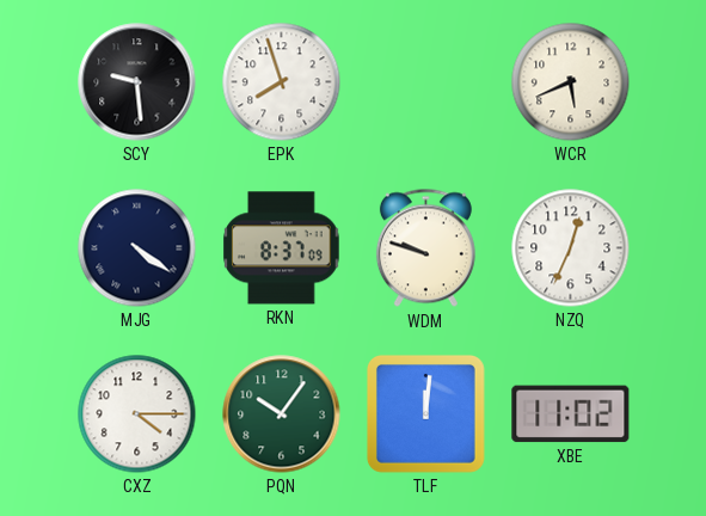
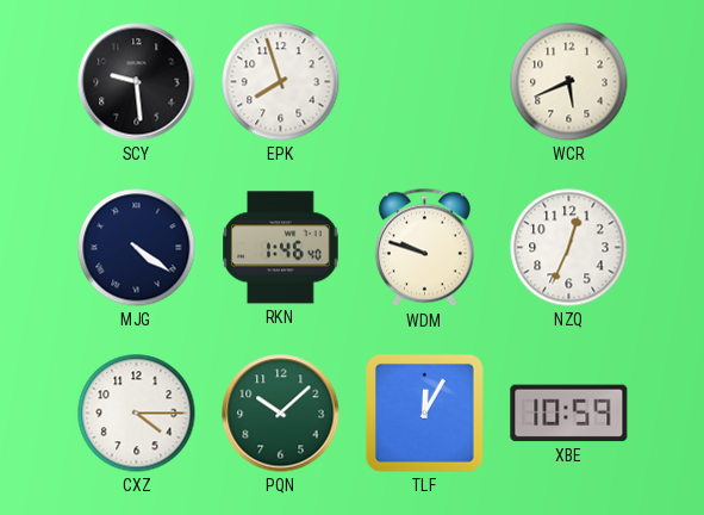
RKN: 8:37 -> 1:46 (281, 248)
PQN: 10:06 -> 10:08 (281, 414)
TLF: 12:01 -> 12:05 (424, 412)
XBE: 11:02 -> 10:59 (569, 414)
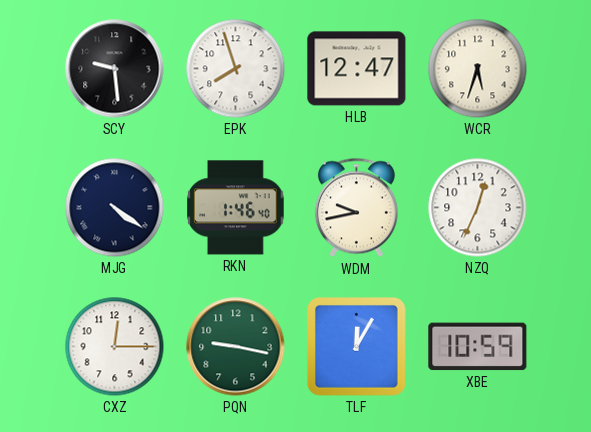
HLB: none -> 12:47 (357, 69)
WCR: 5:41 -> 5:33 (478, 69)
WDM: 9:48 -> 9:43 (356, 208)
CXZ: 4:15 -> 12:15 (115, 347)
PQN: 10:08 -> 9:17 (236, 347)
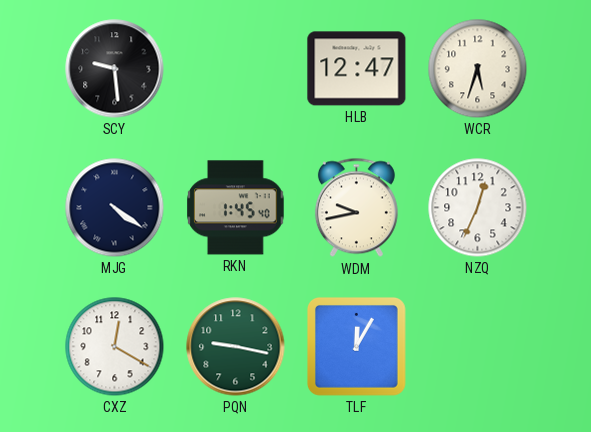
EPK: 7:57 -> none (236, 69)
RKN: 1:46 -> 1:45 (236, 208)
CXZ: 12:15 -> 12:20 (115, 347)
XBE: 10:59 -> none (478, 347)
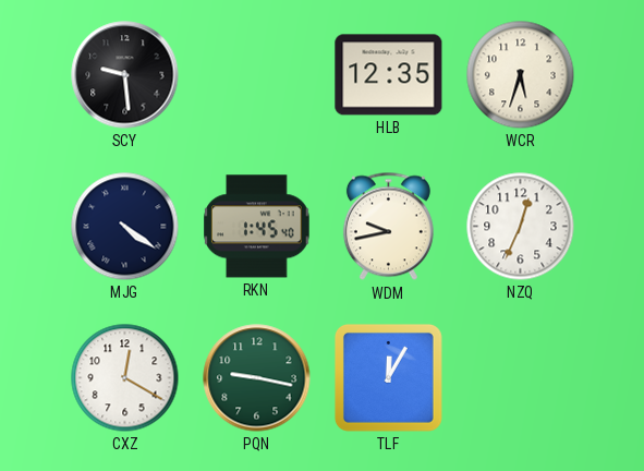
HLB: 12:47 -> 12:35 (389, 75)
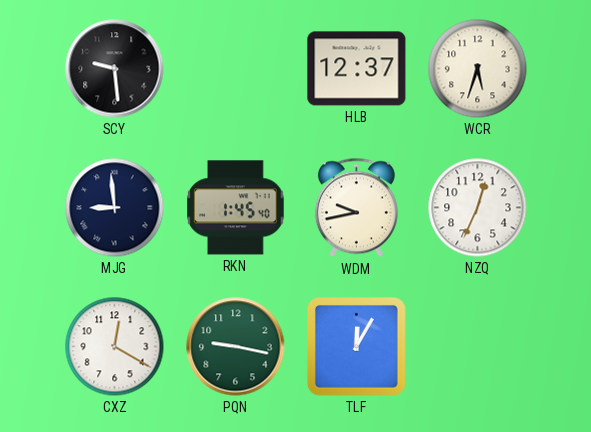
HLB: 12:35 -> 12:37 (357, 69)
MJG: 4:21 -> 8:59 (115, 208)
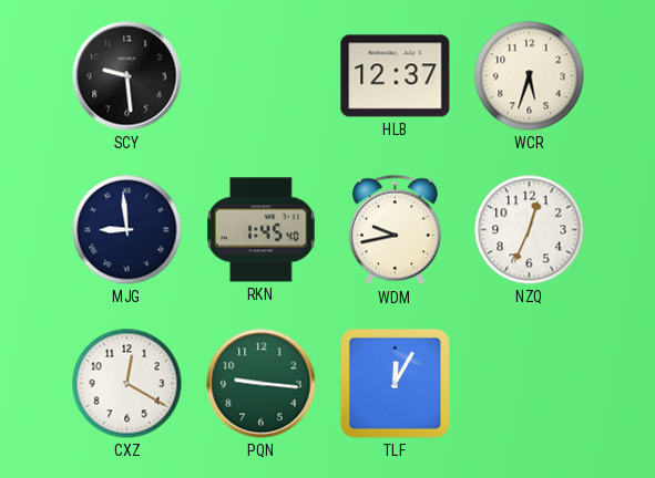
PQN: 9:17 -> 9:16 (262, 384)
